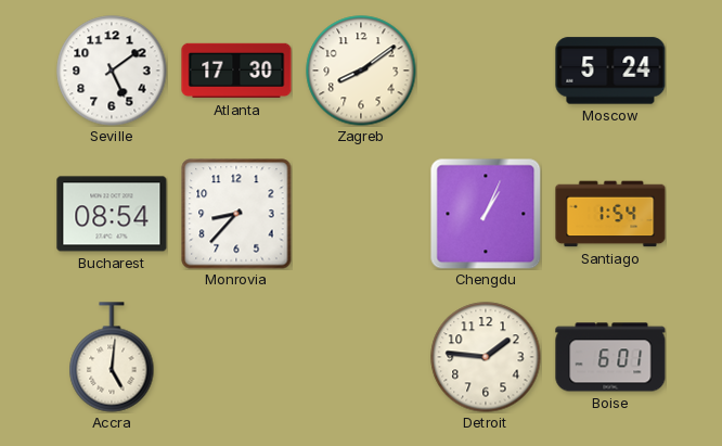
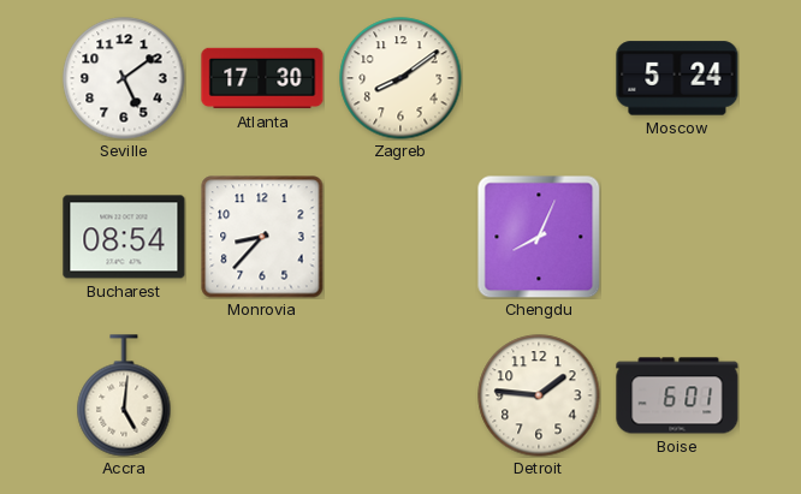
Chengdu: 1:04 -> 8:04 (539, 237)
Santiago: 1:54 -> none (610, 214)
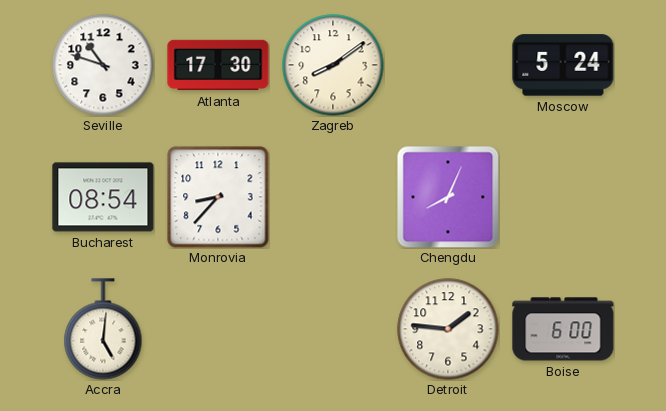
Seville: 5:09 -> 10:48 (103, 65)
Boise: 6:01 -> 6:00 (563, 329)
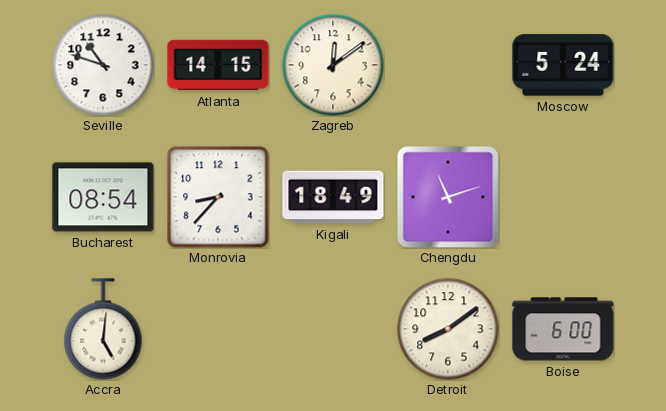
Atlanta: 17:30 -> 14:15 (218, 65)
Zagreb: 8:09 -> 12:09 (333, 65)
Kigali: none -> 18:49 (333, 197)
Chengdu: 8:04 -> 11:12 (448, 197)
Detroit: 1:46 -> 8:09 (448, 329)
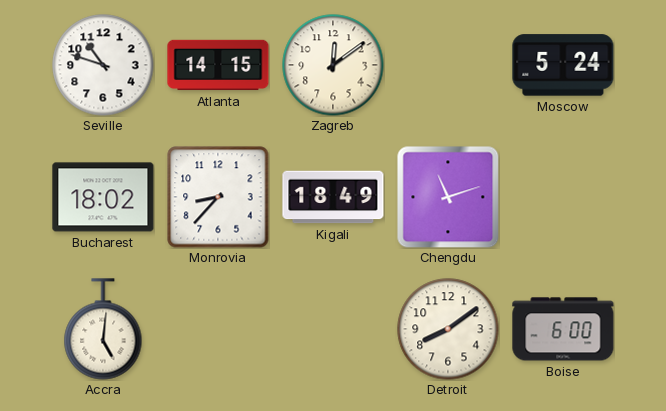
Bucharest: 08:54 -> 18:02 (103, 197)
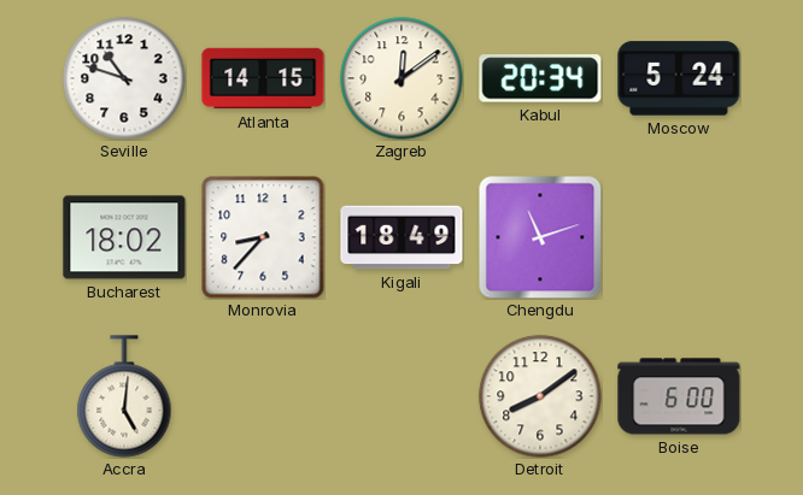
Kabul: none -> 20:34 (540, 78)
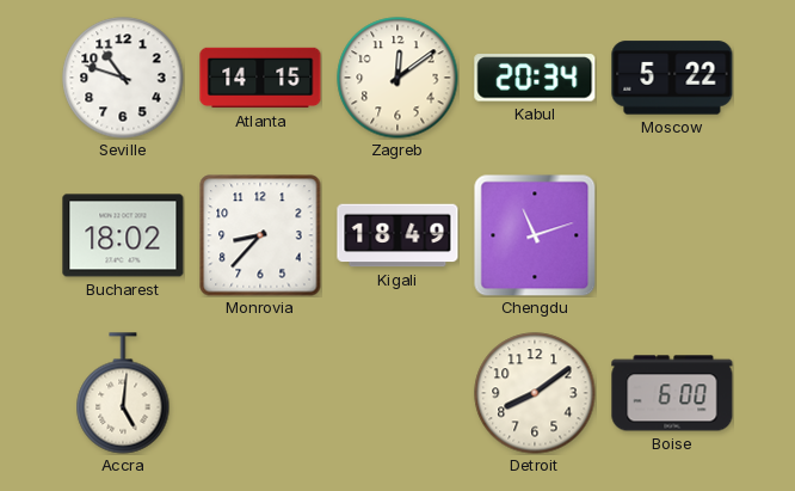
Moscow: 5:24 -> 5:22 (672, 78)
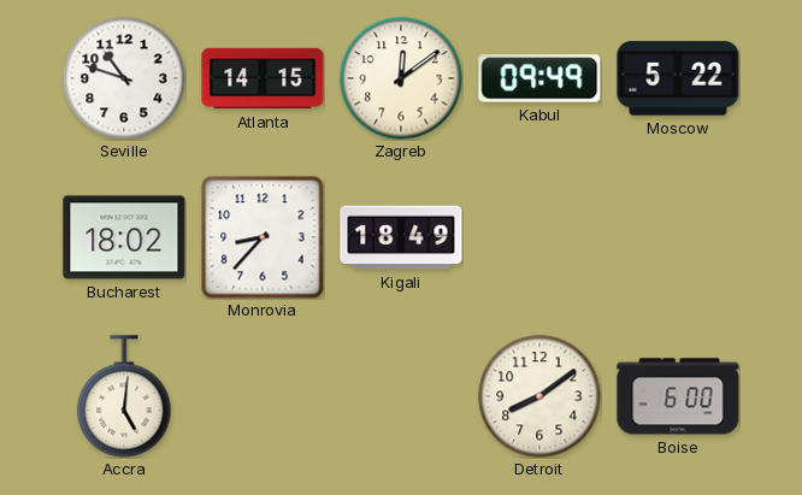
Kabul: 20:34 -> 09:49 (539, 78)
Chengdu: 11:12 -> none (535, 235)
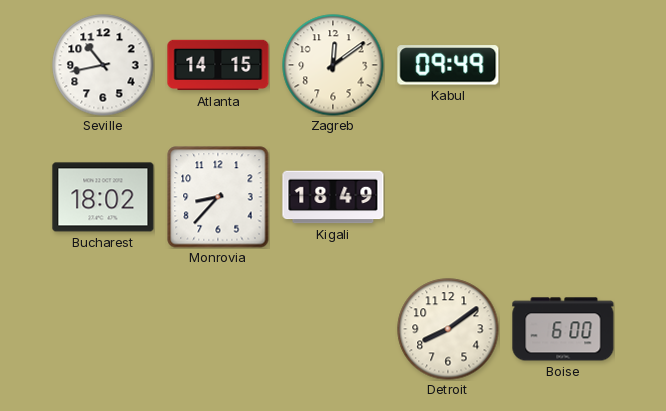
Seville: 10:48 -> 10:43 (103, 65)
Moscow: 5:22 -> none (678, 78)
Accra: 5:01 -> none (124, 396)
